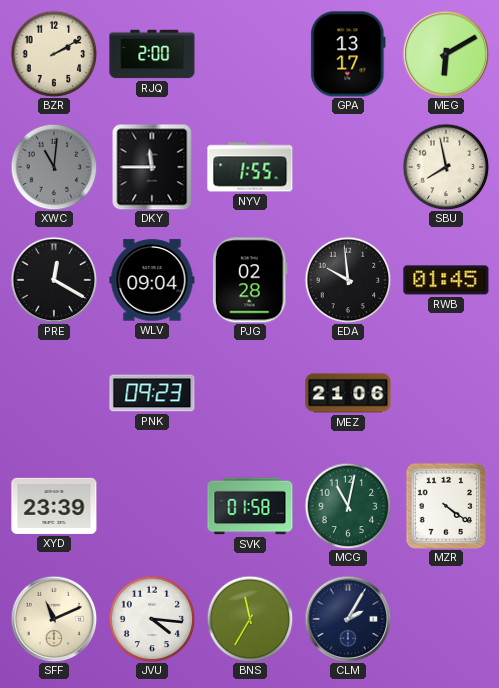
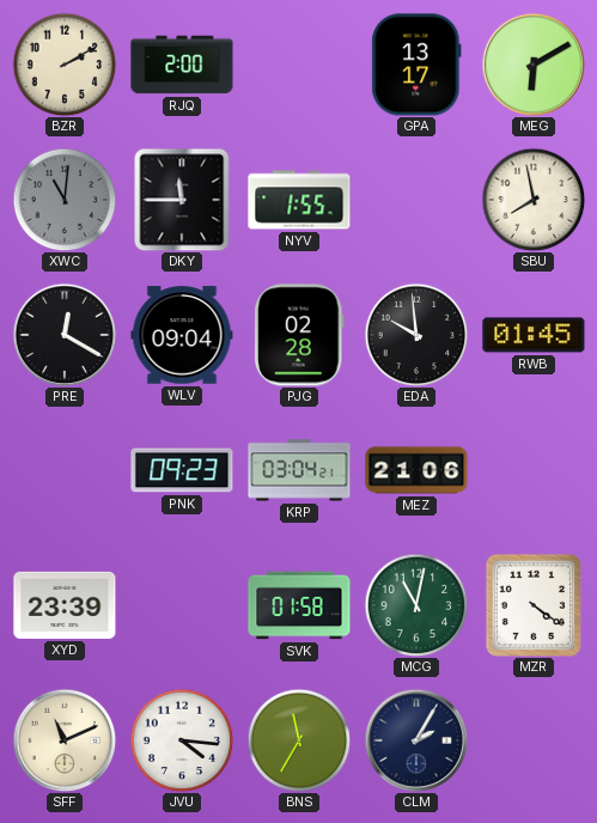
KRP: none -> 03:04 (299, 470)
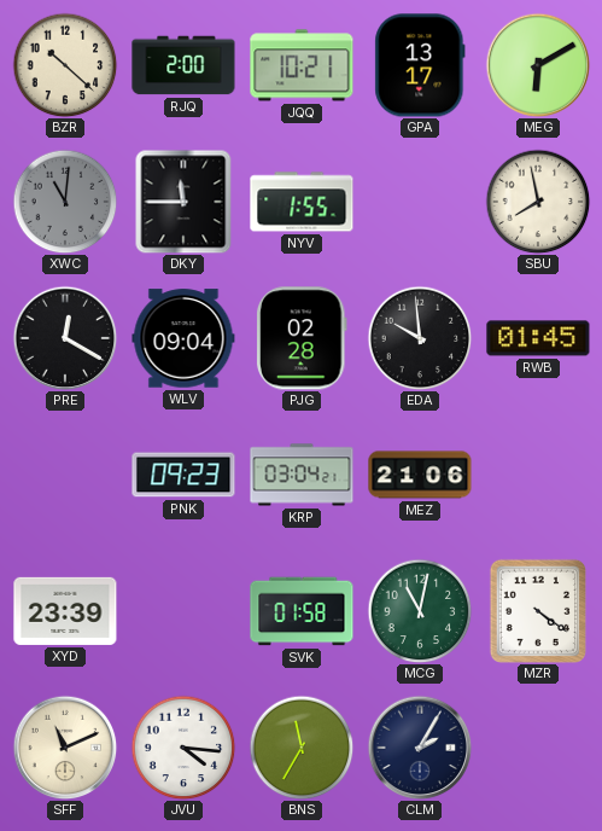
BZR: 2:10 -> 10:22 (65, 65)
JQQ: none -> 10:21 (302, 65)
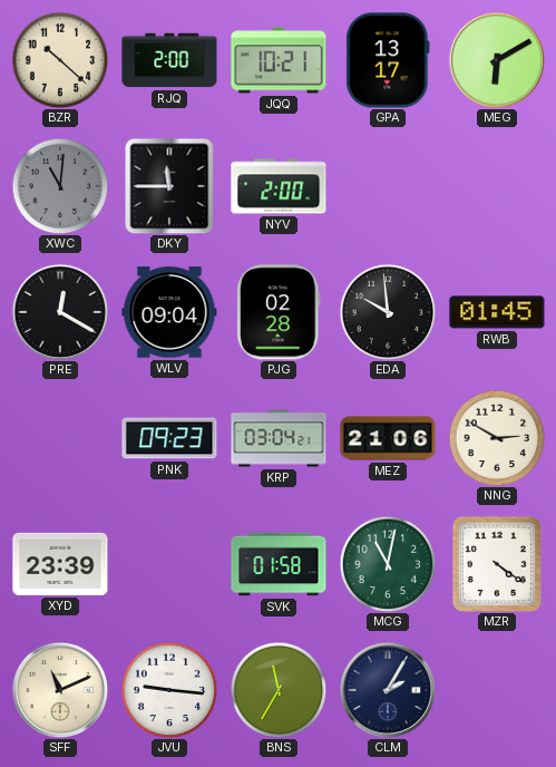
NYV: 1:55 -> 2:00 (279, 186)
SBU: 7:58 -> none (538, 202)
NNG: none -> 2:50 (497, 438)
JVU: 4:16 -> 9:16 (169, 690)
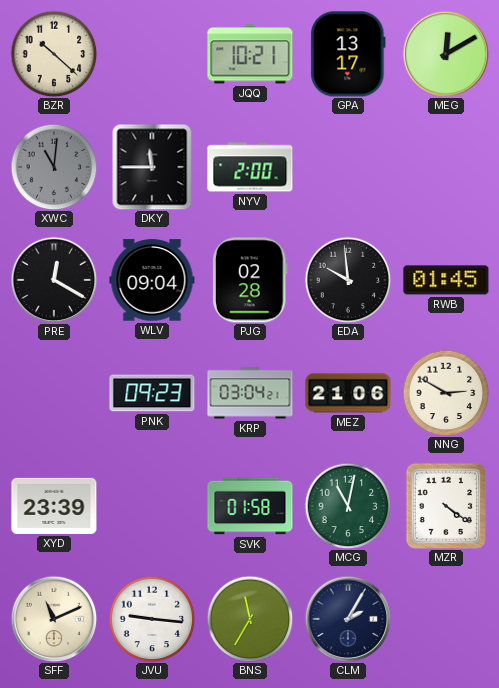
RJQ: 2:00 -> none (169, 60)
MEG: 6:10 -> 12:10 (446, 54)
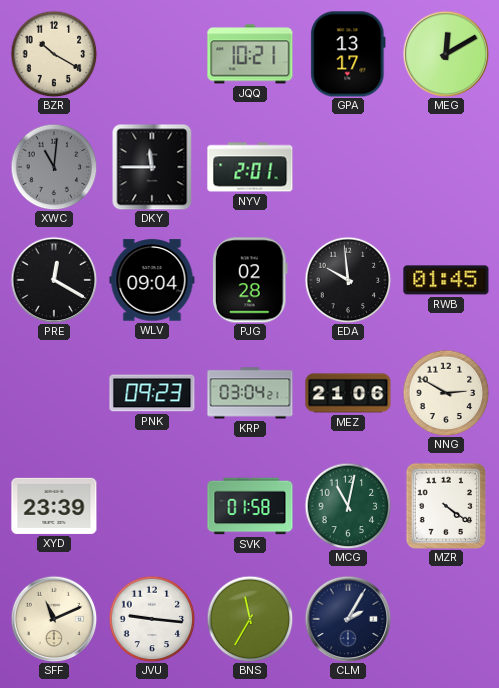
BZR: 10:22 -> 10:20 (54, 54)
NYV: 2:00 -> 2:01 (250, 167)
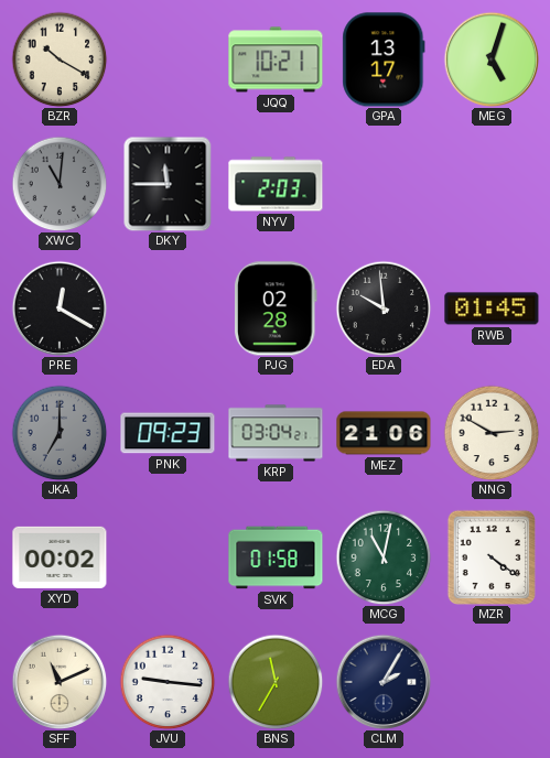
MEG: 12:10 -> 5:03 (492, 59)
NYV: 2:01 -> 2:03 (276, 184)
WLV: 09:04 -> none (152, 280)
JKA: none -> 7:00 (60, 433)
XYD: 23:39 -> 00:02 (60, 557)
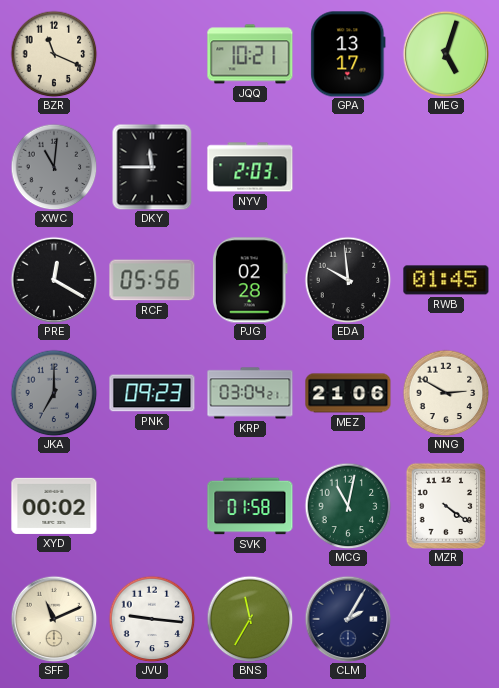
BZR: 10:20 -> 11:19 (54, 54)
RCF: none -> 05:56 (152, 280)
